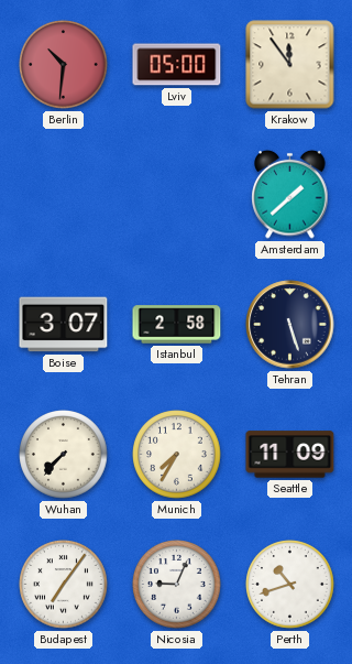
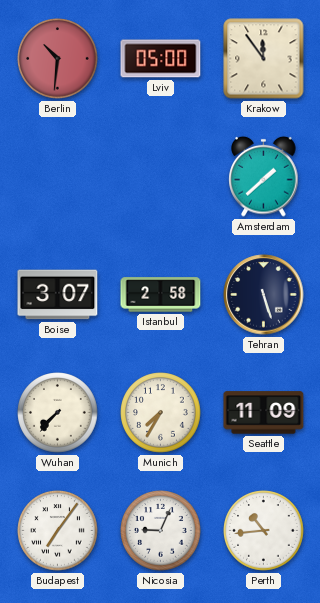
Perth: 10:42 -> 10:44 (264, 531)
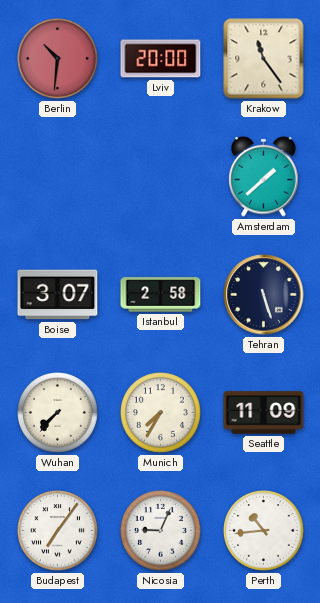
Lviv: 05:00 -> 20:00 (161, 59)
Krakow: 11:54 -> 11:24 (264, 59)
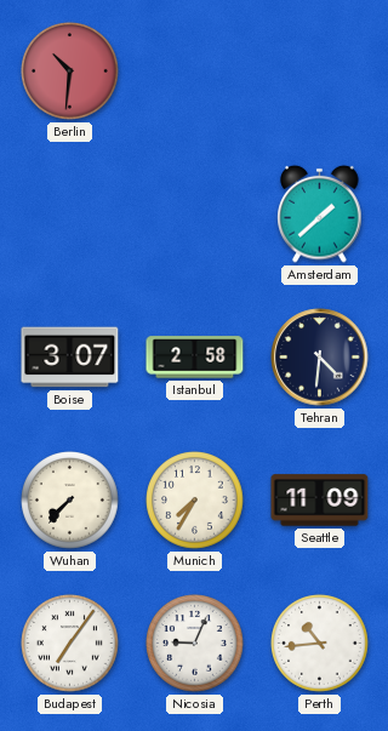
Lviv: 20:00 -> none (161, 59)
Krakow: 11:24 -> none (264, 59)
Tehran: 5:27 -> 4:31 (320, 358)
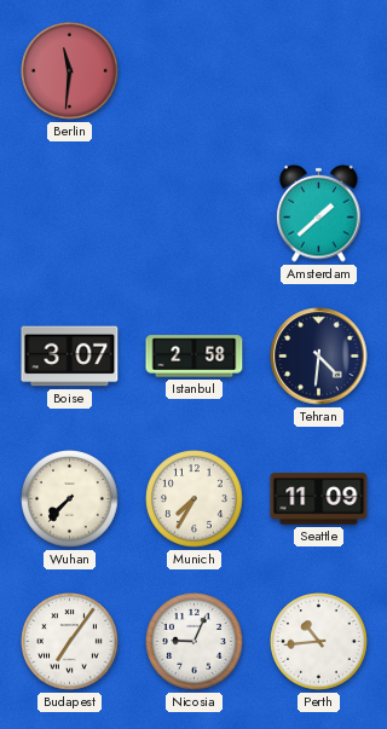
Berlin: 10:31 -> 11:31 (70, 71)
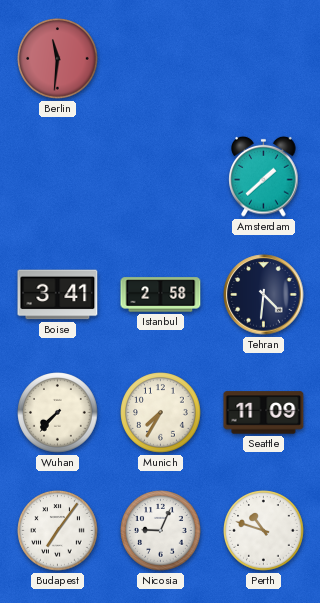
Boise: 3:07 -> 3:41 (58, 295)
Perth: 10:44 -> 10:48 (264, 531)
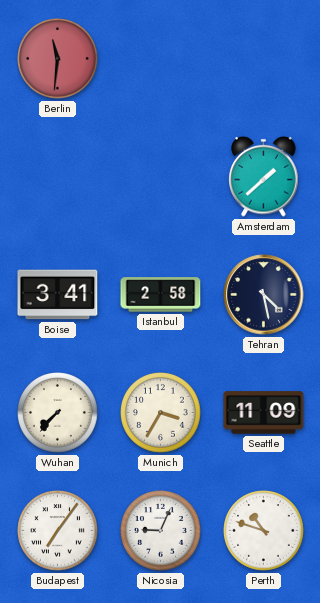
Tehran: 4:31 -> 4:28 (264, 295)
Munich: 7:35 -> 3:35 (161, 413)
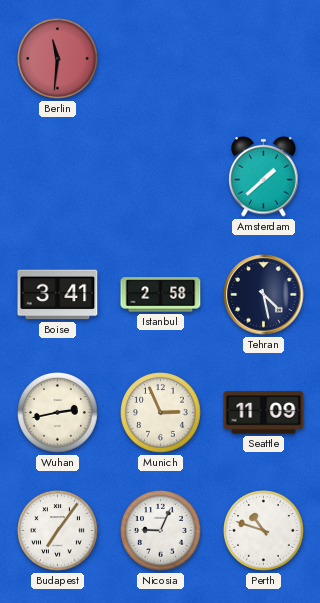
Wuhan: 7:37 -> 2:43 (58, 413)
Munich: 3:35 -> 2:56 (161, 413)
